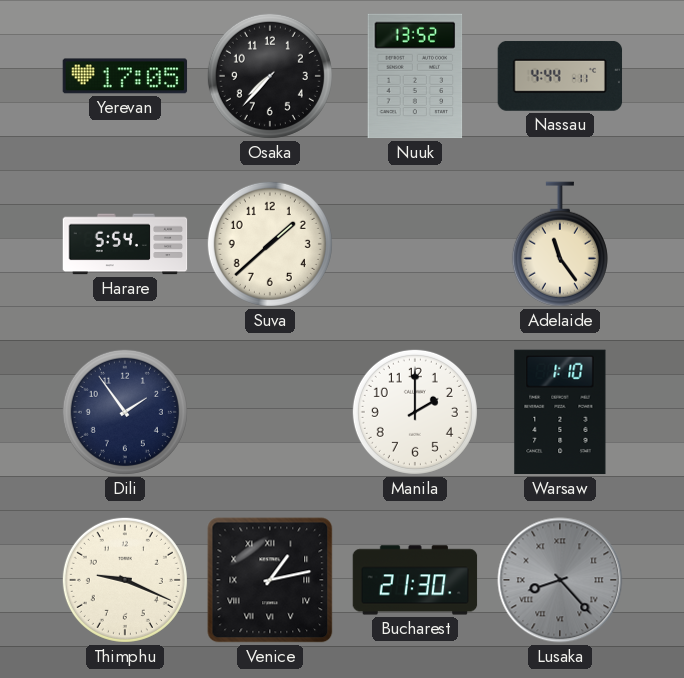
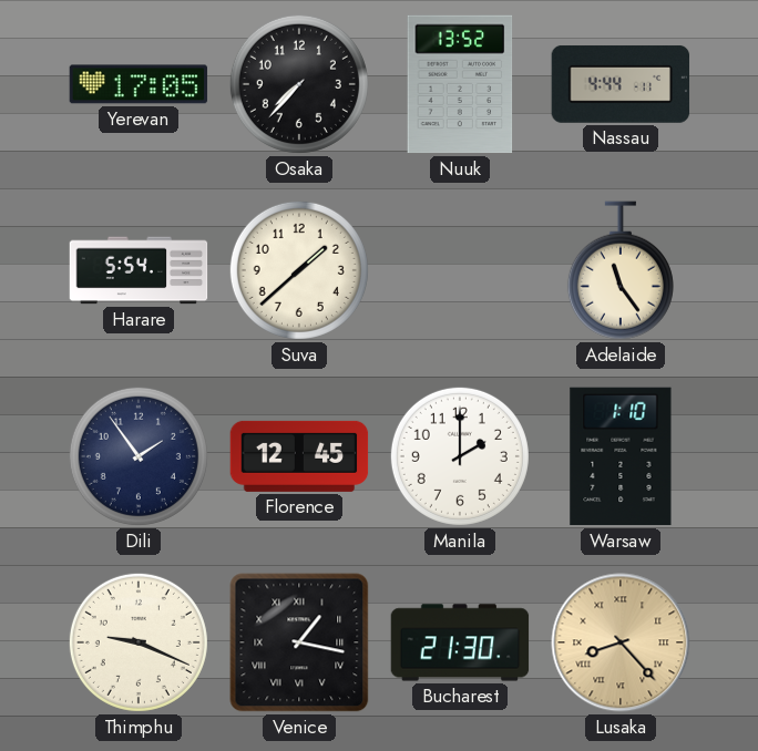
Florence: none -> 12:45 (299, 456)
Venice: 1:13 -> 1:17 (299, 642)
Lusaka dial: grey -> champagne (621, 642)
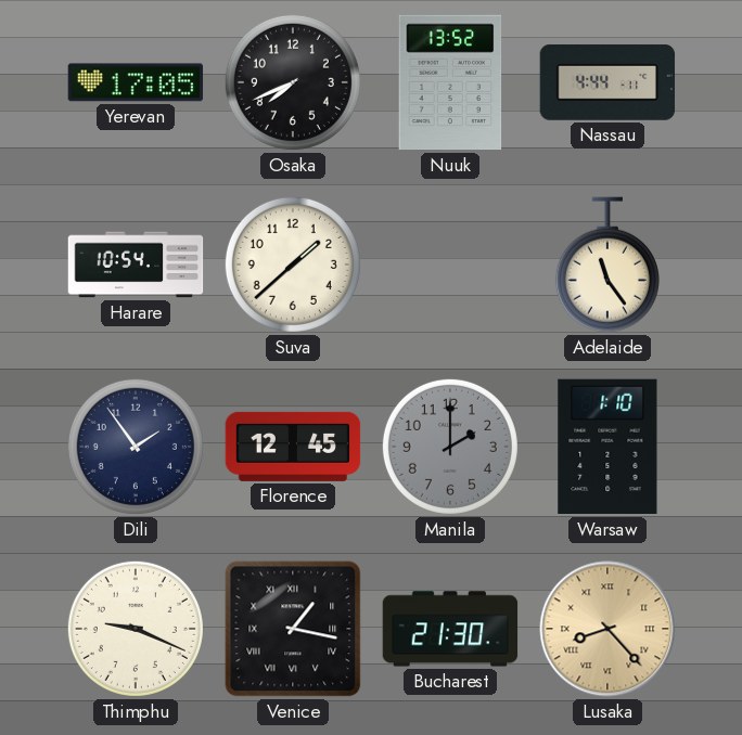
Osaka: 7:37 -> 7:41 (293, 82)
Harare: 5:54 -> 10:54 (136, 265)
Manila dial: white -> grey (450, 447)
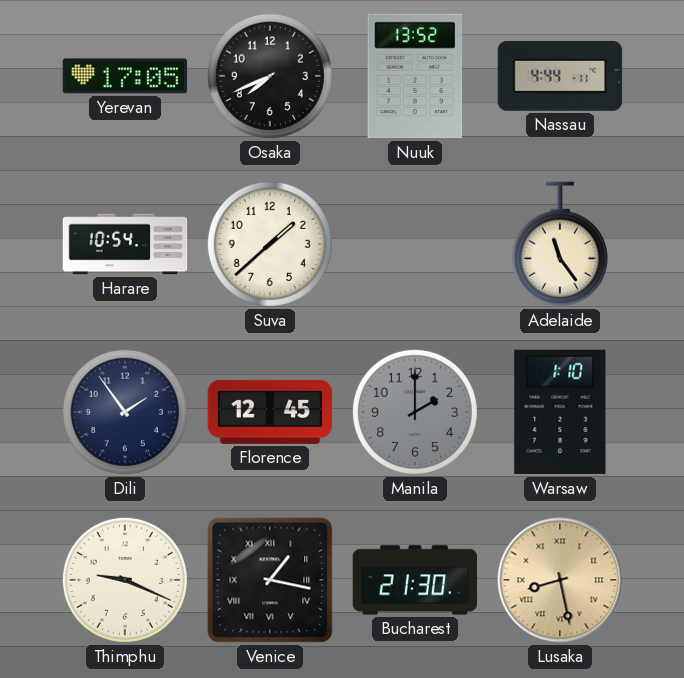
Lusaka: 8:23 -> 8:28 (560, 580)
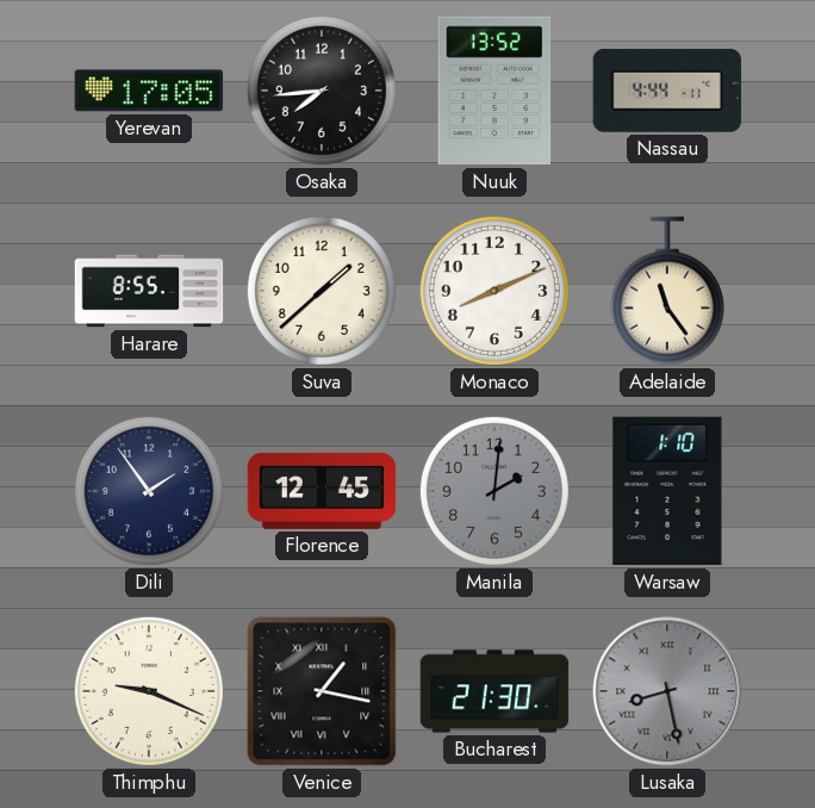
Osaka: 7:41 -> 7:44 (322, 91)
Harare: 10:54 -> 8:55 (149, 291)
Monaco: none -> 8:11 (494, 291)
Manila: 2:00 -> 2:01 (494, 491)
Lusaka dial: champagne -> grey (667, 691)
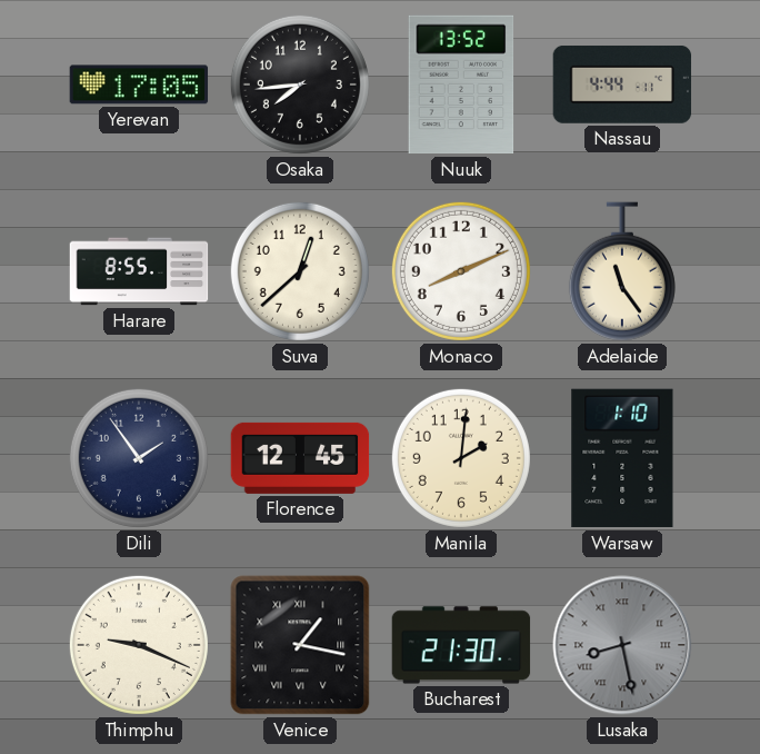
Suva: 1:38 -> 12:38 (300, 271)
Manila dial: grey -> cream (461, 458)
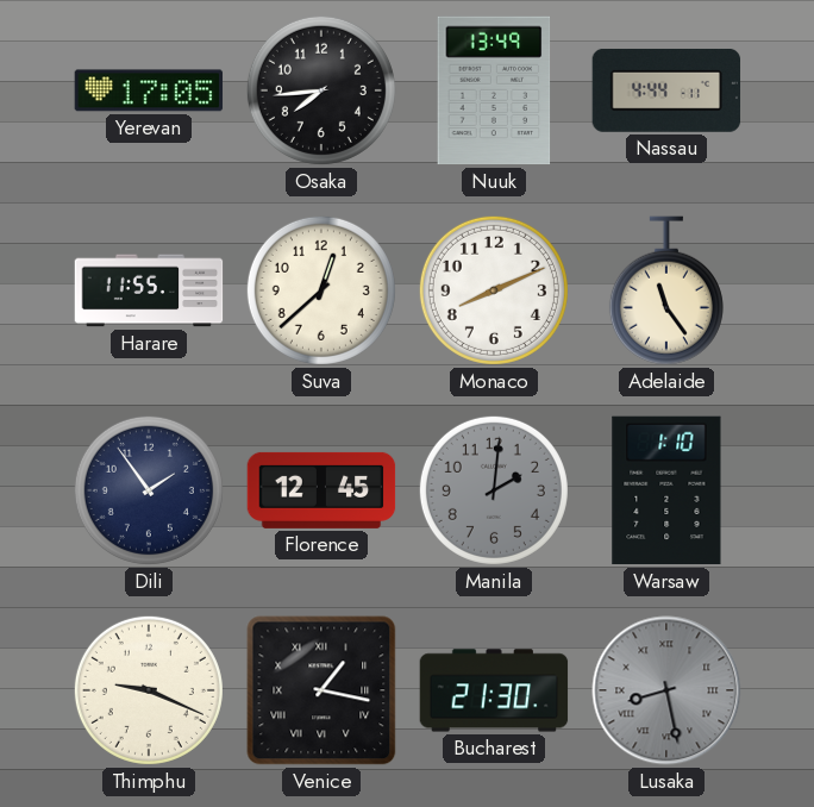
Nuuk: 13:52 -> 13:49 (494, 90)
Harare: 8:55 -> 11:55 (149, 290)
Manila dial: cream -> grey (494, 490)
